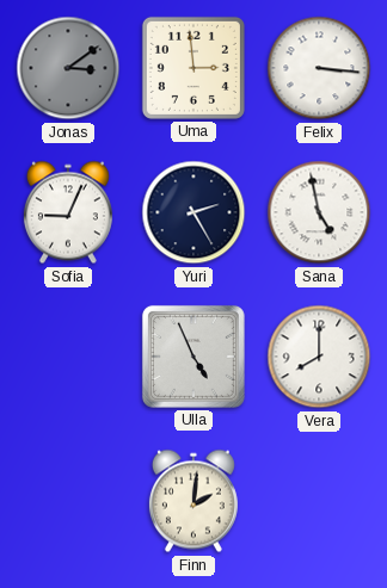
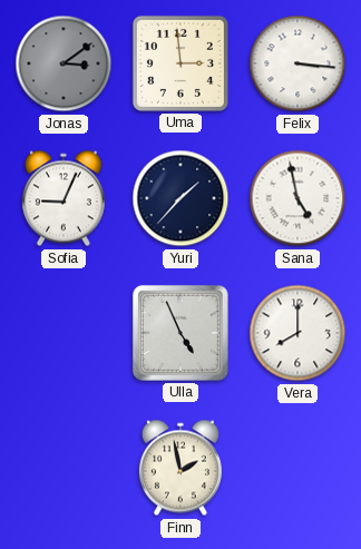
Yuri: 2:25 -> 1:37 (180, 198)
Finn: 2:01 -> 1:58 (180, 468)
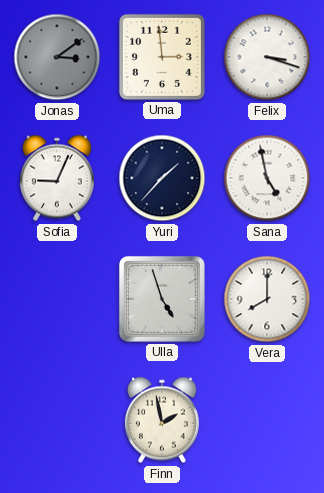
Felix: 3:16 -> 3:18 (267, 57)
Ulla: 4:56 -> 4:57 (162, 299)
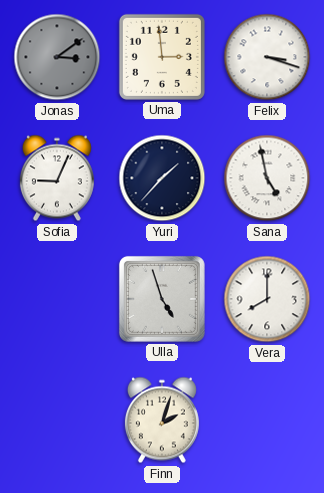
Finn: 1:58 -> 2:03 (162, 420)
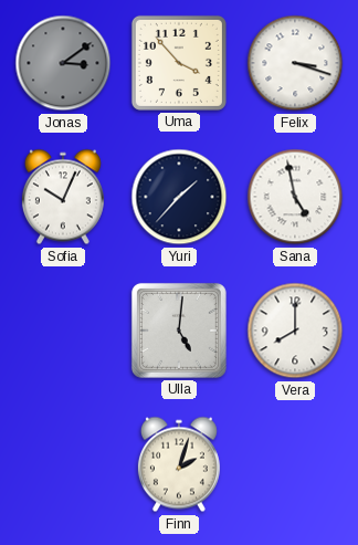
Uma: 2:59 -> 3:53 (179, 63)
Sofia: 9:04 -> 10:04 (63, 197)
Ulla: 4:57 -> 5:01 (179, 331)
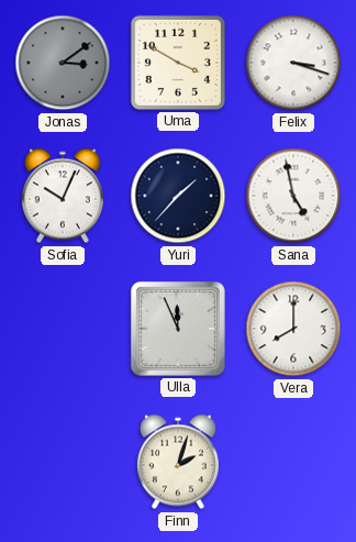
Uma: 3:53 -> 3:50 (178, 63)
Ulla: 5:01 -> 11:56 (178, 329)
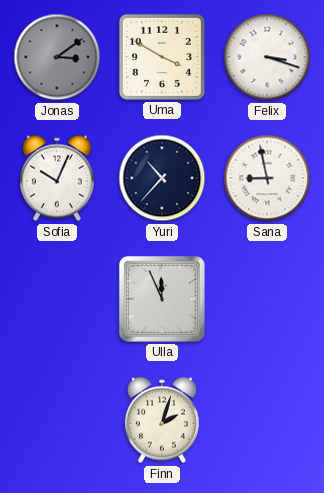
Yuri: 1:37 -> 10:37 (162, 178)
Sana: 4:58 -> 8:58 (267, 178)
Vera: 8:00 -> none (293, 329)
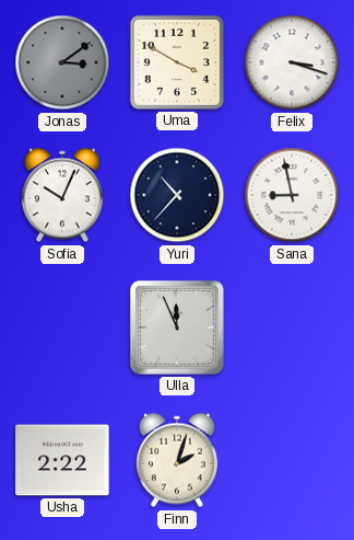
Usha: none -> 2:22 (62, 460)
